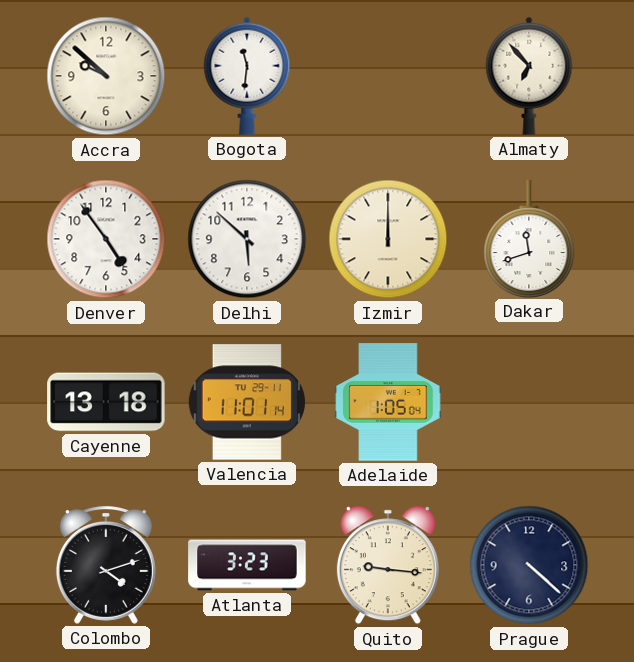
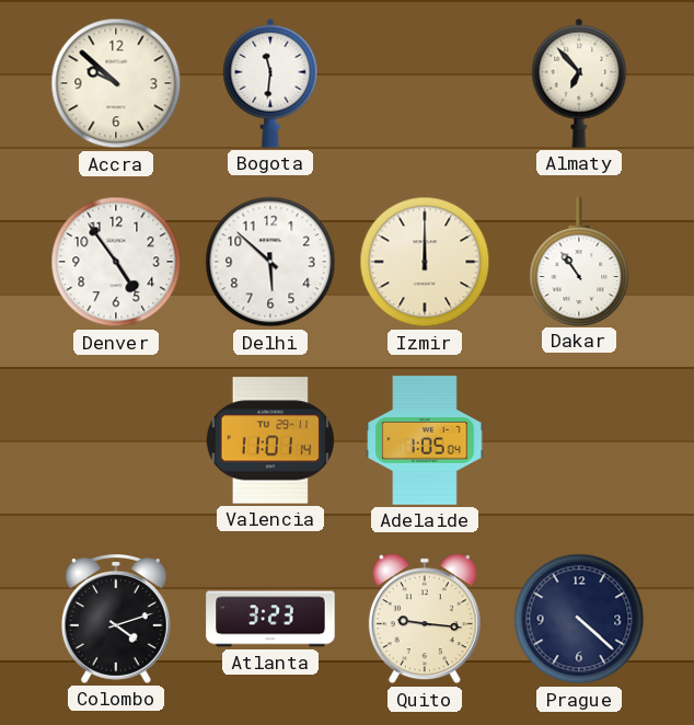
Dakar: 11:42 -> 10:54 (579, 262)
Cayenne: 13:18 -> none (106, 402)
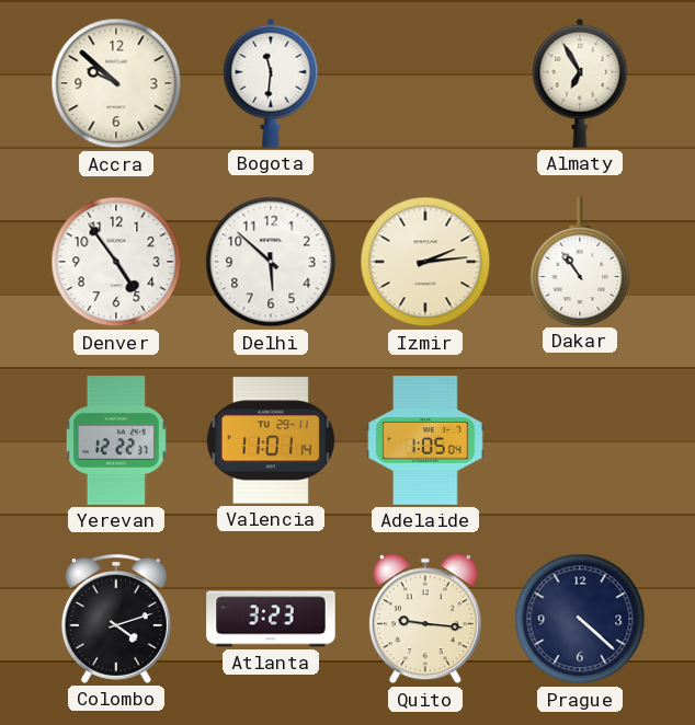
Almaty: 6:53 -> 6:55 (580, 83)
Izmir: 12:00 -> 2:14 (425, 262)
Yerevan: none -> 12:22 (116, 440)
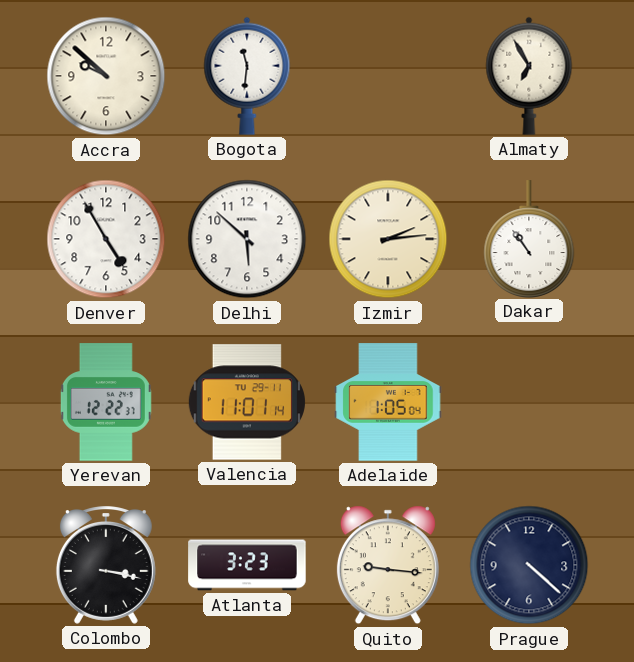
Denver: 4:54 -> 4:55 (106, 239)
Colombo: 4:12 -> 3:17 (106, 565)
